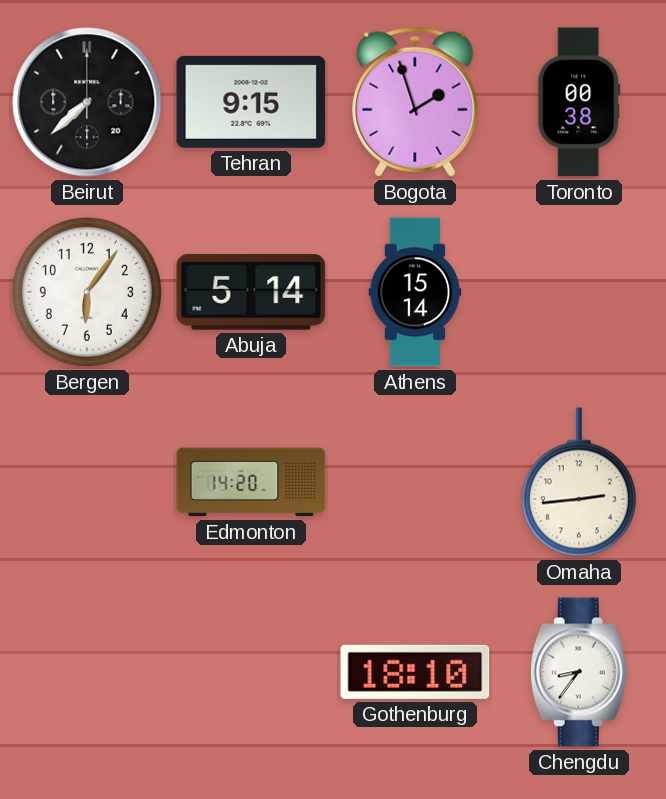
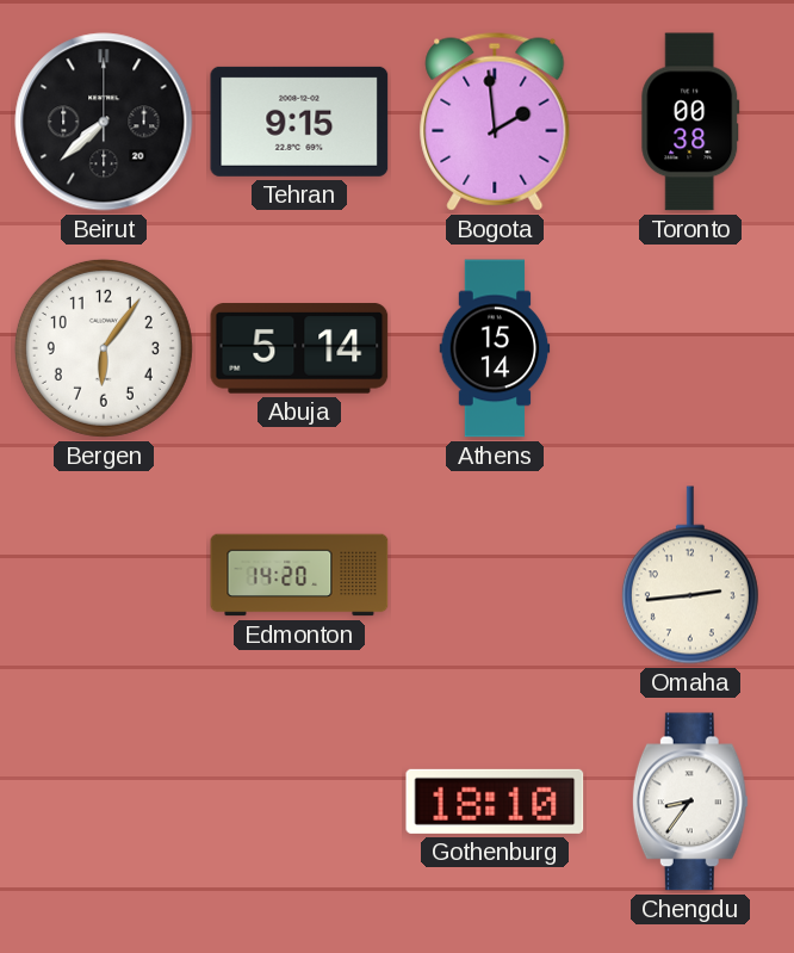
Bogota: 1:57 -> 1:59 (495, 122)
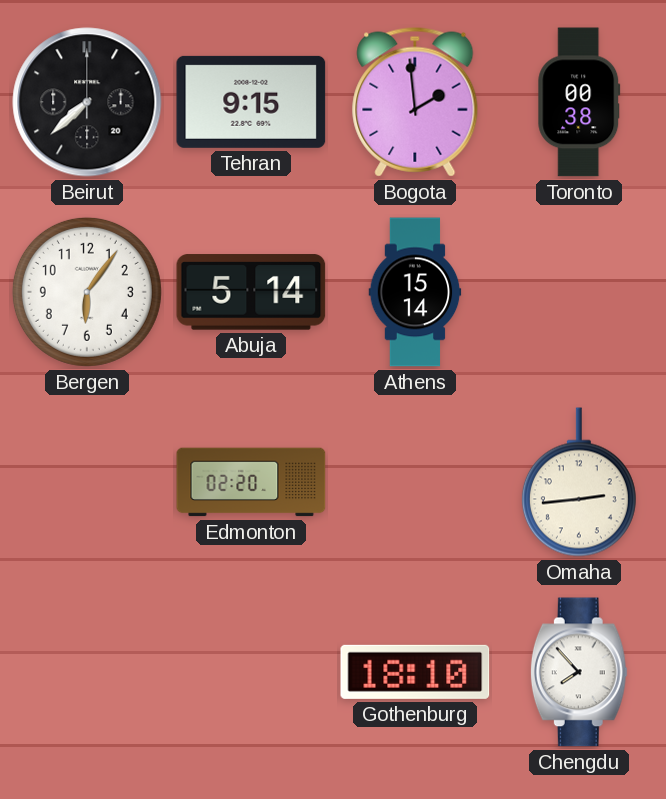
Edmonton: 14:20 -> 02:20 (251, 482)
Chengdu: 8:36 -> 7:53 (579, 672)
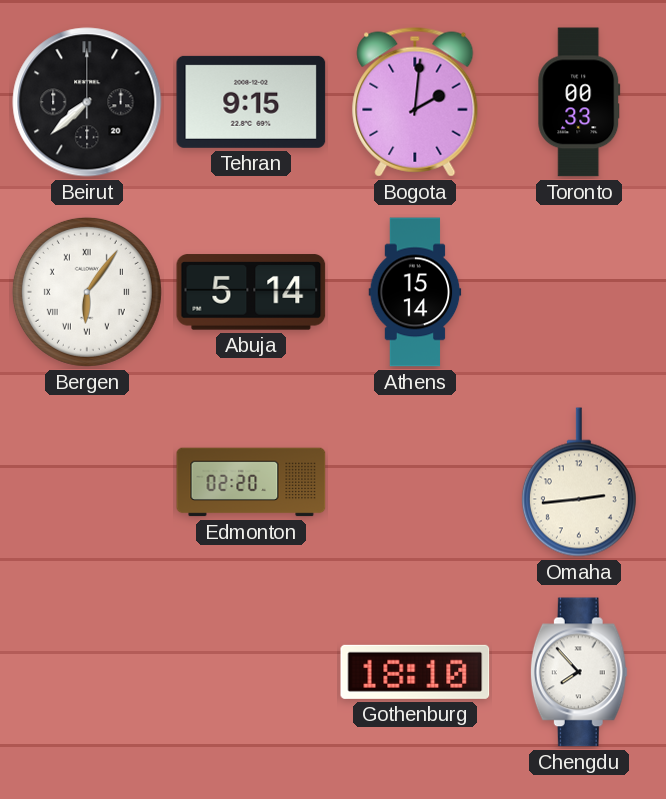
Bogota: 1:59 -> 2:01 (415, 102)
Toronto: 00:38 -> 00:33 (579, 102)
Bergen numerals: Arabic -> Roman (87, 292)
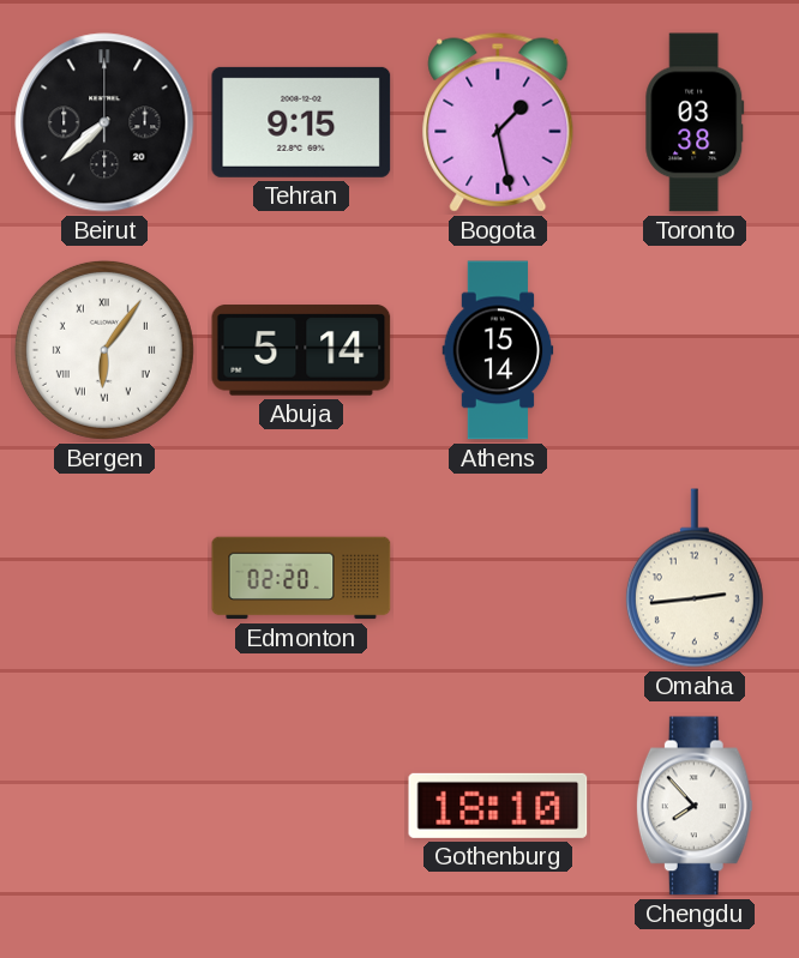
Bogota: 2:01 -> 1:28 (498, 122)
Toronto: 00:33 -> 03:38 (695, 122)
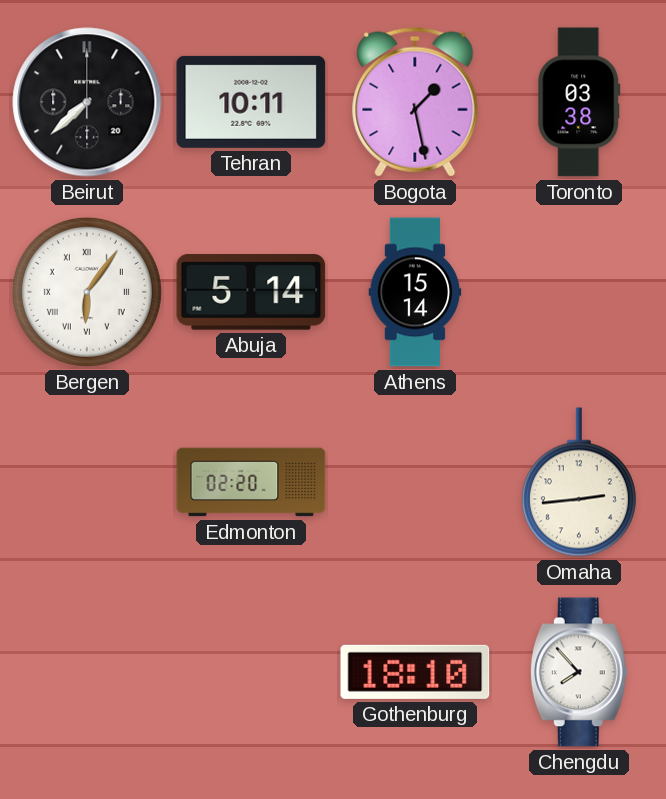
Tehran: 9:15 -> 10:11 (251, 102)
